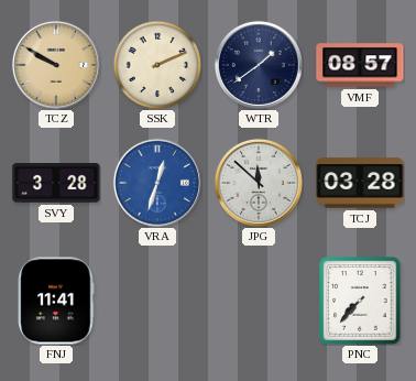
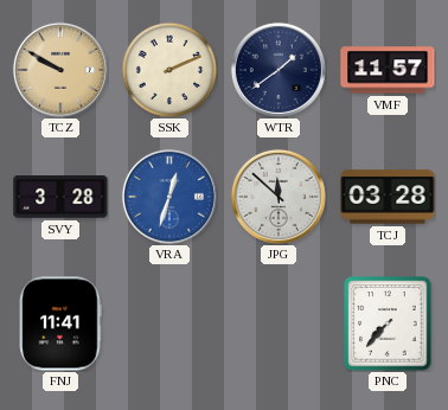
VMF: 08:57 -> 11:57 (388, 70)
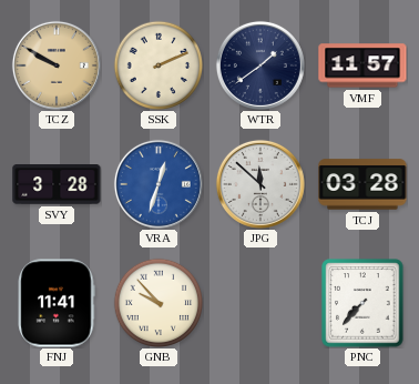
GNB: none -> 9:53 (159, 303)
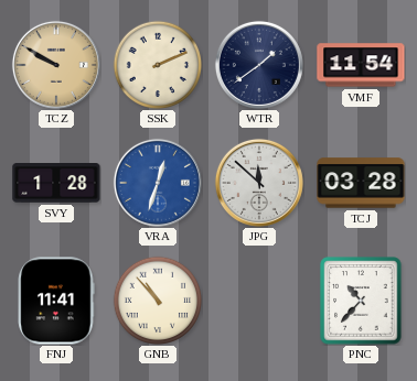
VMF: 11:57 -> 11:54 (361, 65)
SVY: 3:28 -> 1:28 (56, 184)
GNB: 9:53 -> 10:53 (158, 301)
PNC: 7:37 -> 10:37 (361, 301)
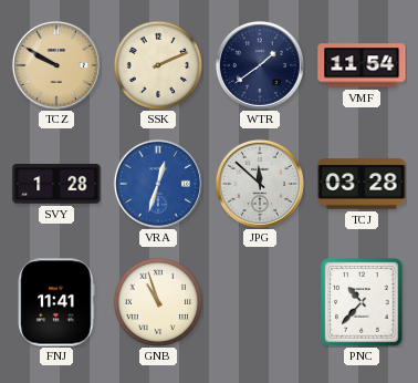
GNB: 10:53 -> 10:57 (158, 302)
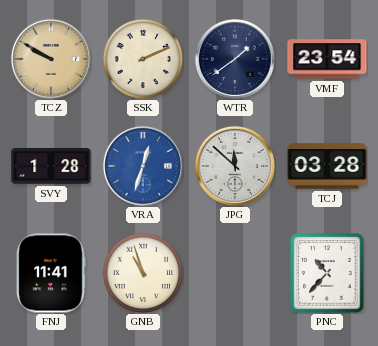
VMF: 11:54 -> 23:54 (327, 59)
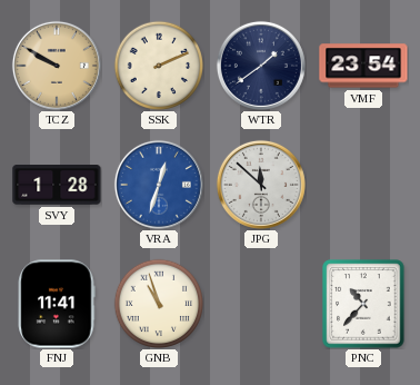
TCJ: 03:28 -> none (327, 166)
